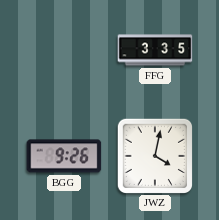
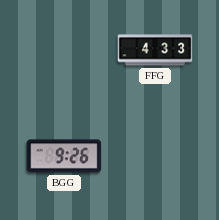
FFG: 3:35 -> 4:33 (155, 50)
JWZ: 4:02 -> none (154, 155)
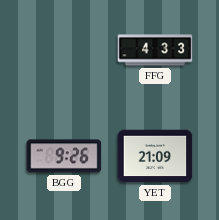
YET: none -> 21:09 (155, 156)
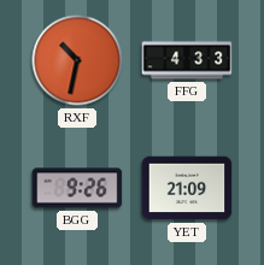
RXF: none -> 10:32 (77, 60)
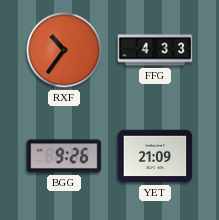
RXF: 10:32 -> 10:36 (64, 50)
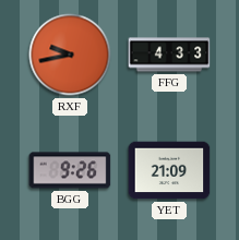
RXF: 10:36 -> 9:43 (70, 55)
